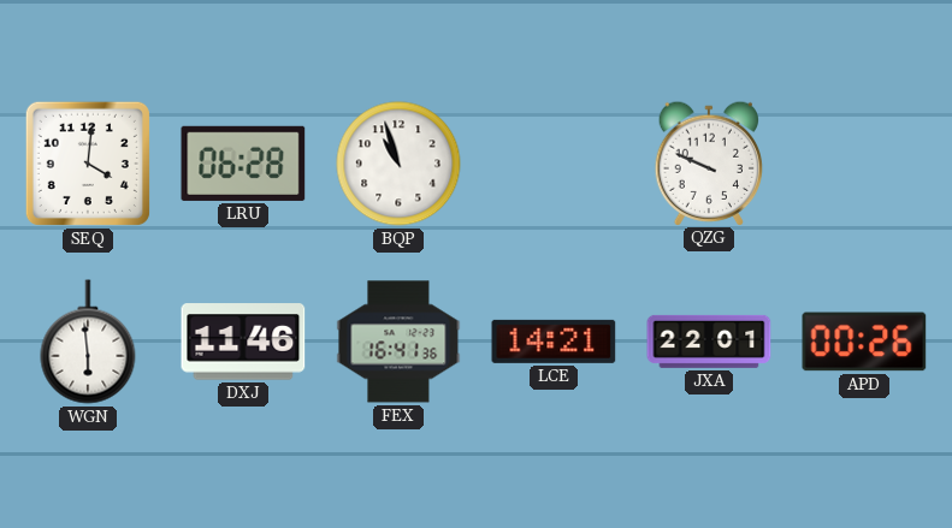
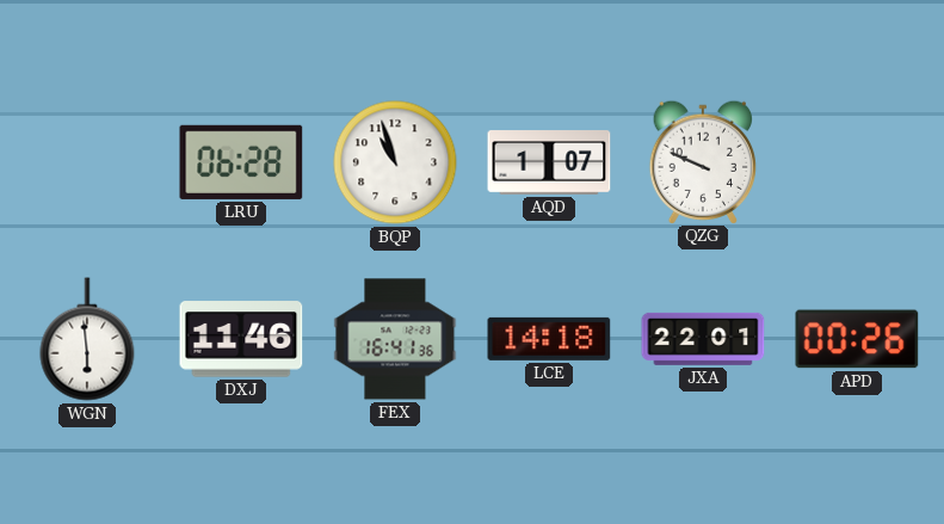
SEQ: 4:01 -> none (88, 164)
AQD: none -> 1:07 (549, 162)
LCE: 14:21 -> 14:18 (549, 339)
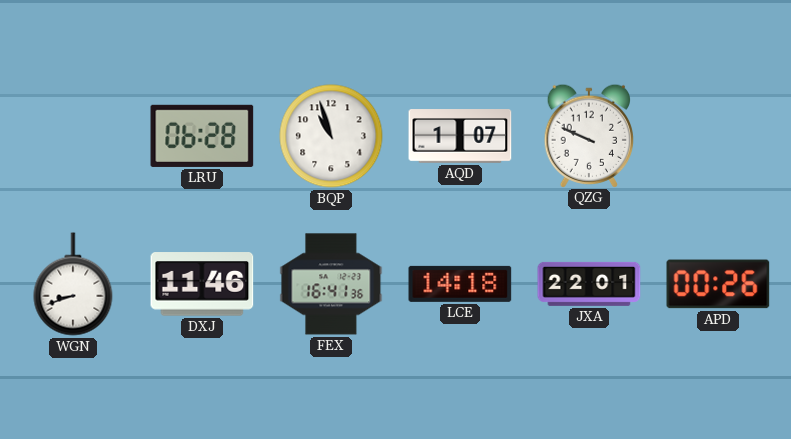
WGN: 5:59 -> 8:42 (73, 284)
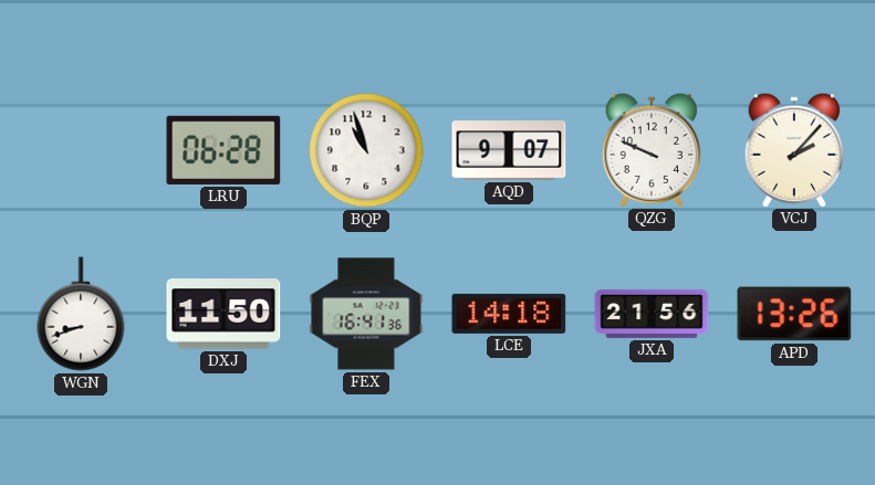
AQD: 1:07 -> 9:07 (509, 150)
VCJ: none -> 2:07 (794, 149)
DXJ: 11:46 -> 11:50 (223, 314)
JXA: 22:01 -> 21:56 (652, 314)
APD: 00:26 -> 13:26 (794, 314)
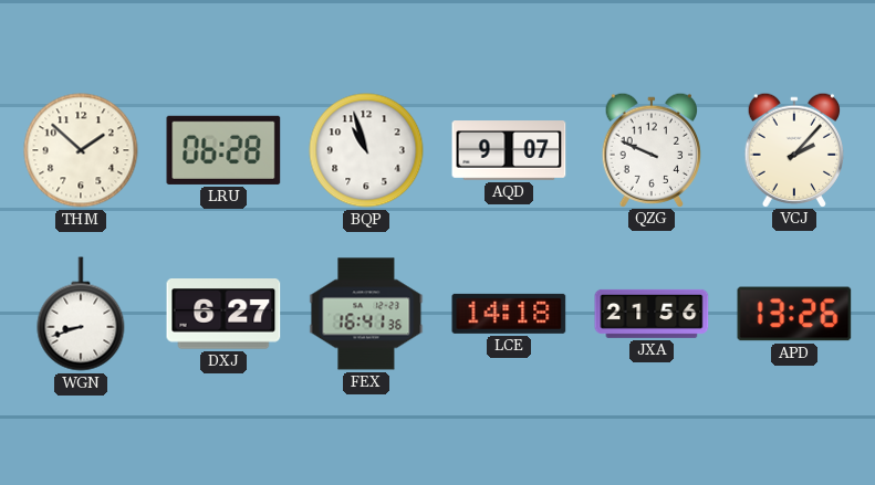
THM: none -> 1:52 (81, 150)
DXJ: 11:50 -> 6:27 (223, 314)
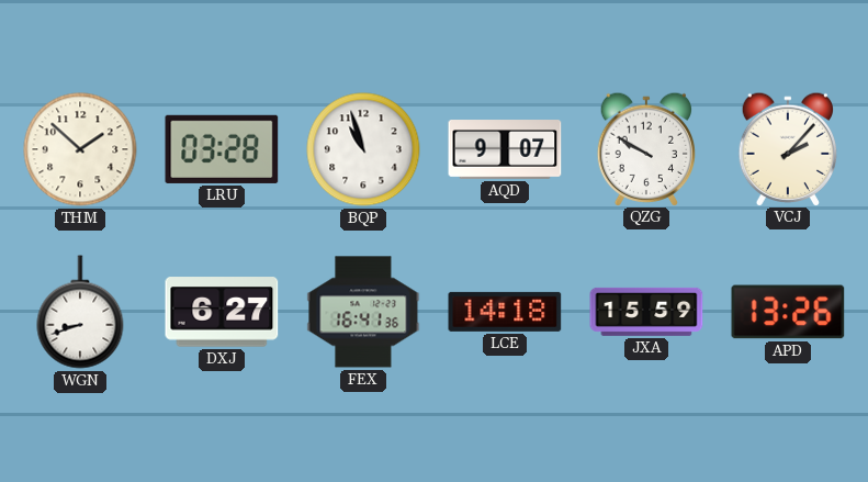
LRU: 06:28 -> 03:28 (222, 149)
QZG: 9:49 -> 9:50 (646, 148)
JXA: 21:56 -> 15:59 (646, 312)
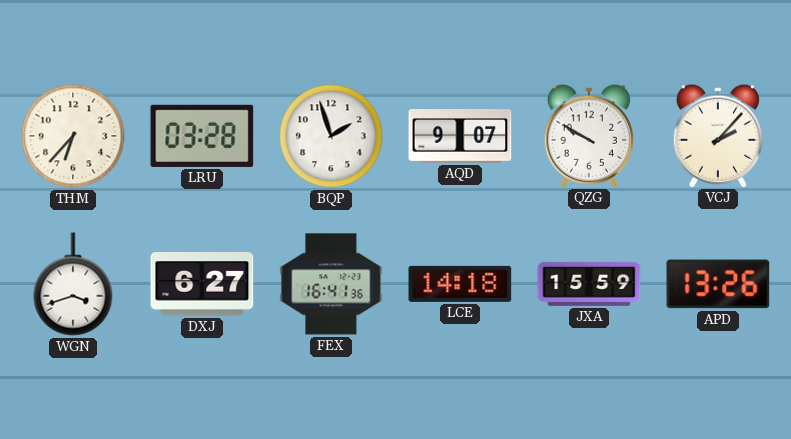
THM: 1:52 -> 6:37 (73, 136)
BQP: 10:57 -> 1:57 (331, 136)
WGN: 8:42 -> 3:42 (73, 284)
